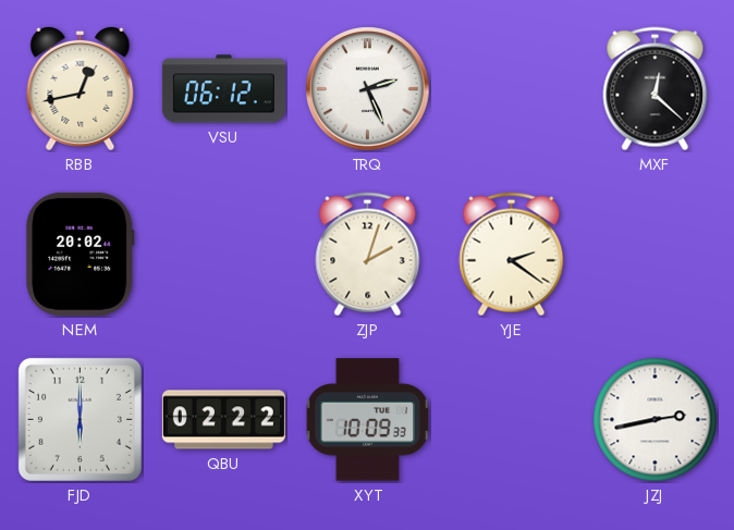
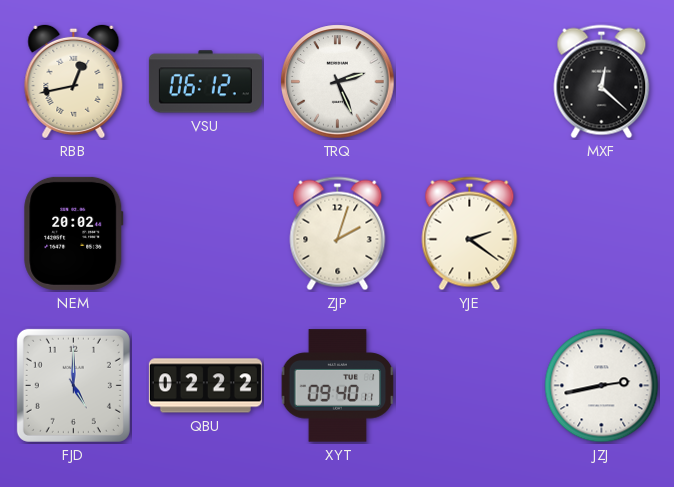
FJD: 6:00 -> 5:00 (73, 385)
XYT: 10:09 -> 09:40 (338, 386)
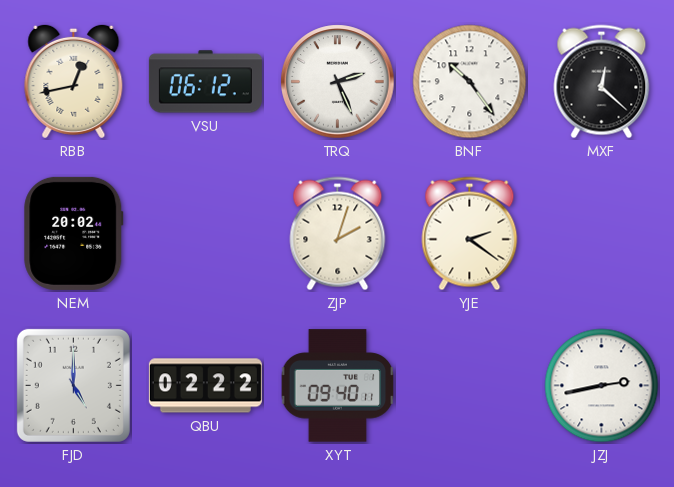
BNF: none -> 10:24 (470, 82)
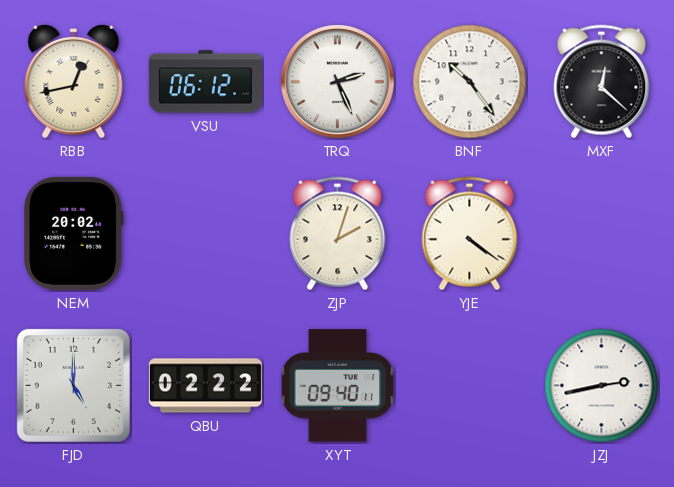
YJE: 2:21 -> 4:21 (470, 234)
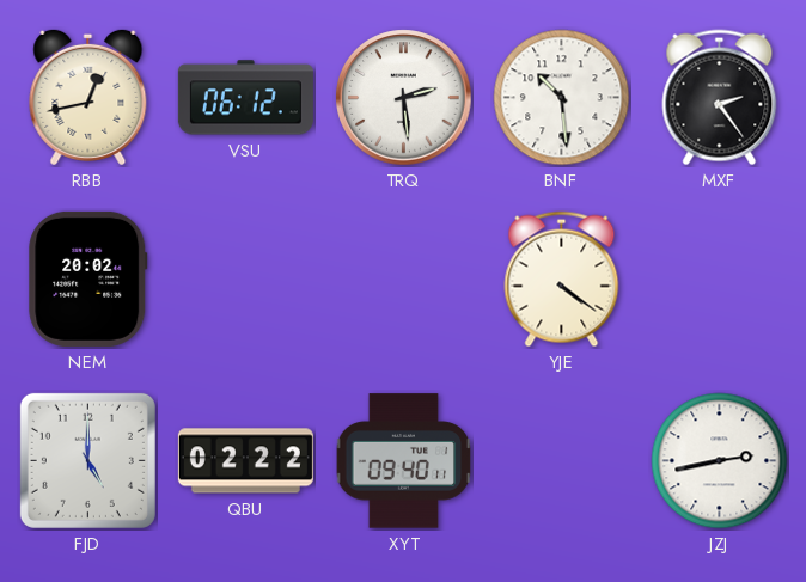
TRQ: 2:26 -> 2:29 (404, 98)
BNF: 10:24 -> 10:29 (562, 98)
MXF: 12:22 -> 2:24 (720, 98)
ZJP: 2:03 -> none (338, 234)
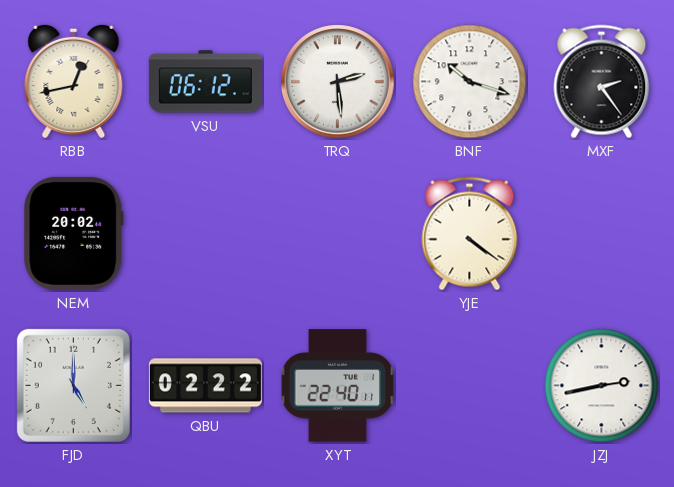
BNF: 10:29 -> 10:18 (470, 82)
XYT: 09:40 -> 22:40 (338, 386)
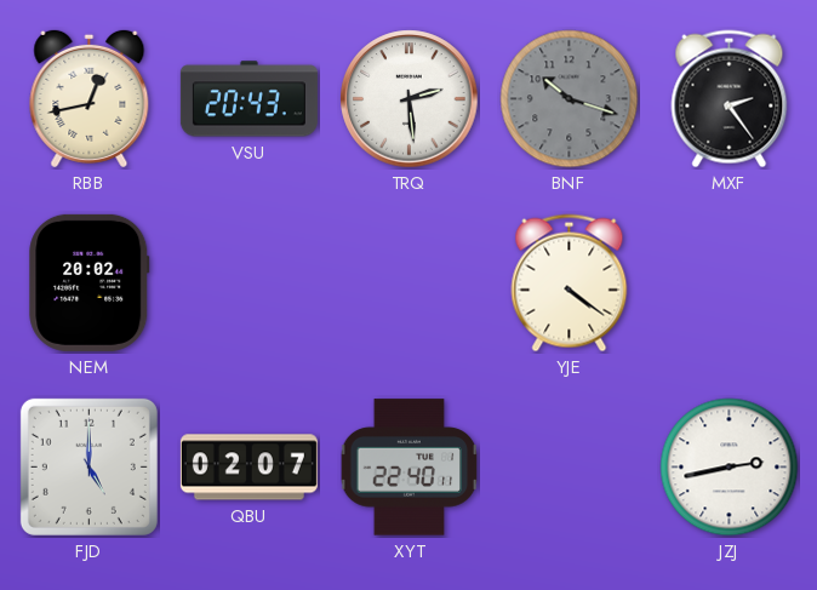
VSU: 06:12 -> 20:43 (248, 99)
BNF dial: white -> grey (570, 99)
QBU: 02:22 -> 02:07 (248, 468)
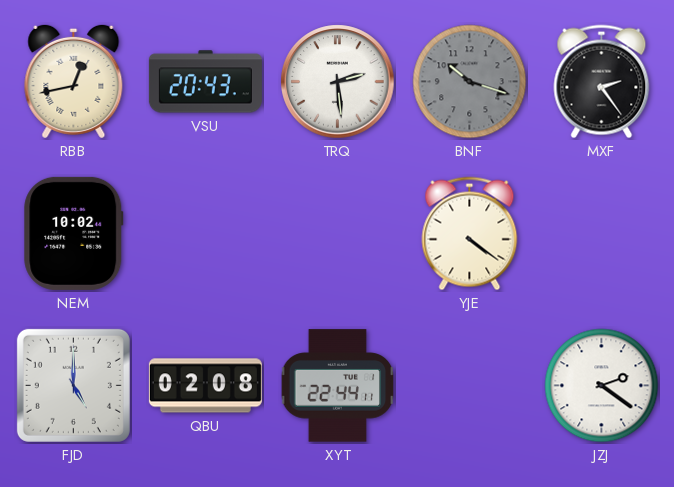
NEM: 20:02 -> 10:02 (74, 233)
QBU: 02:07 -> 02:08 (205, 386)
XYT: 22:40 -> 22:44 (338, 386)
JZJ: 2:43 -> 2:21 (602, 386)
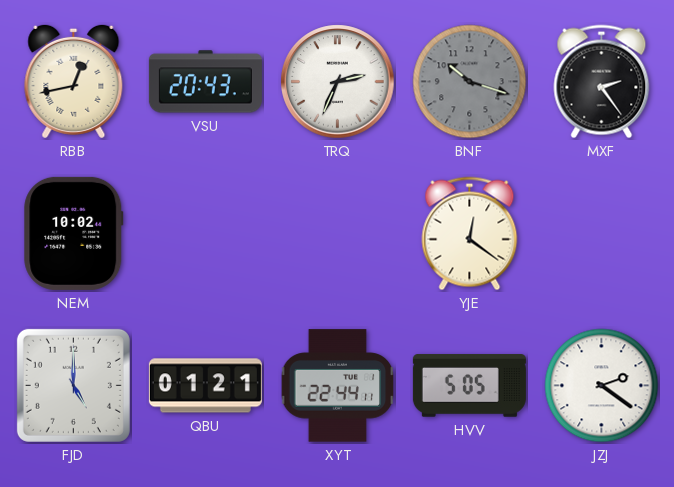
TRQ: 2:29 -> 2:34 (338, 82)
YJE: 4:21 -> 12:21 (470, 234)
QBU: 02:08 -> 01:21 (205, 386)
HVV: none -> 5:05 (469, 386)
